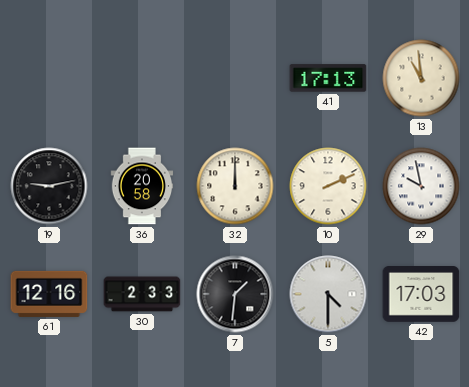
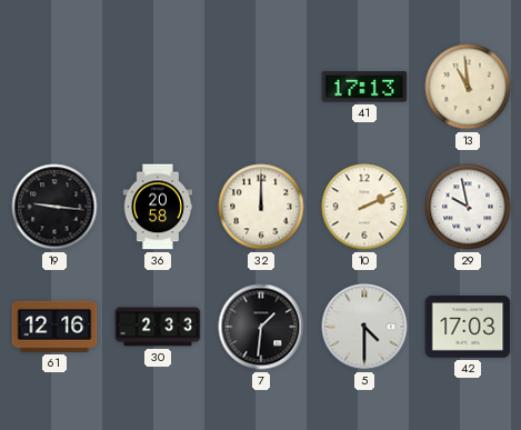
19: 9:13 -> 9:16 (54, 207)
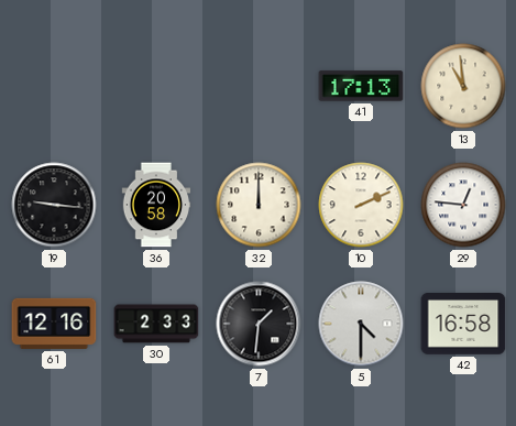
29: 9:58 -> 12:46 (463, 205)
42: 17:03 -> 16:58 (463, 325)
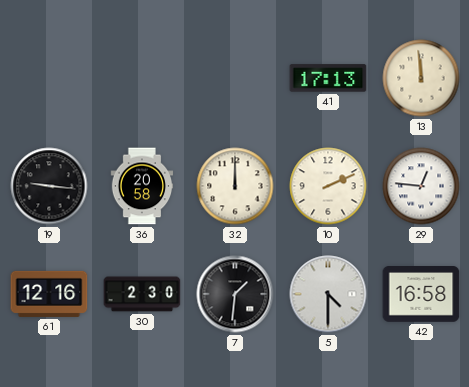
13: 10:59 -> 11:59 (421, 78)
30: 2:33 -> 2:30 (142, 294)
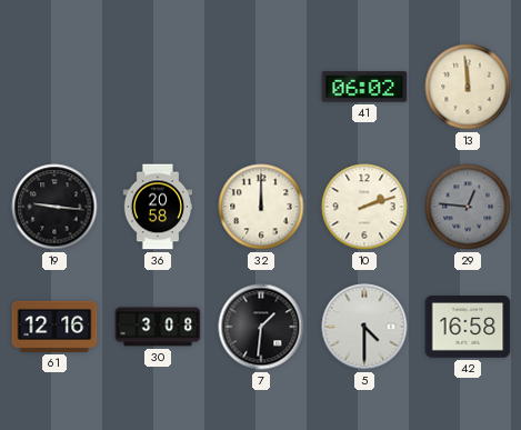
41: 17:13 -> 06:02 (364, 87)
10: 2:11 -> 2:12 (364, 207)
29 dial: white -> grey (468, 207)
30: 2:30 -> 3:08 (158, 327)
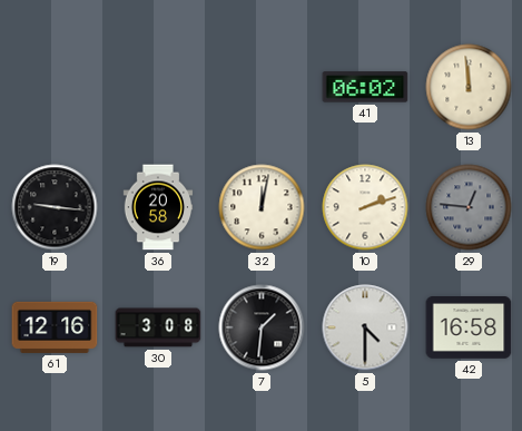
32: 12:00 -> 12:02 (262, 207)
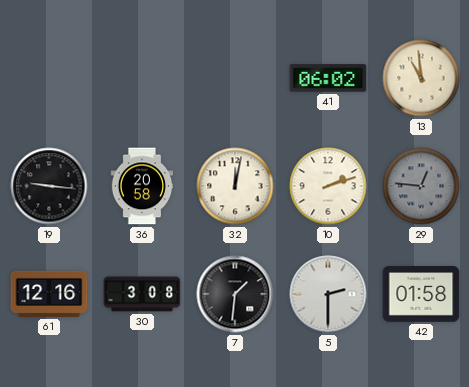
13: 11:59 -> 10:59 (421, 78)
5: 4:30 -> 2:30 (328, 294)
42: 16:58 -> 01:58 (421, 295)
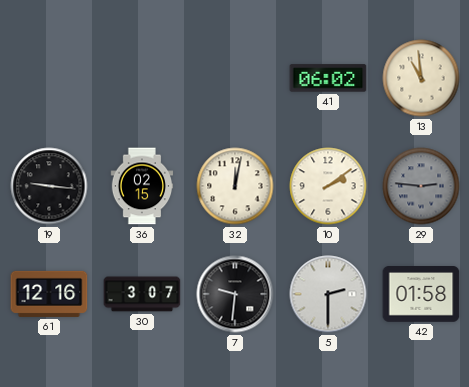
36: 20:58 -> 02:15 (142, 186)
10: 2:12 -> 2:09 (328, 186)
29: 12:46 -> 2:46 (421, 186)
30: 3:08 -> 3:07 (142, 294)
7: 1:31 -> 9:31 (235, 294)
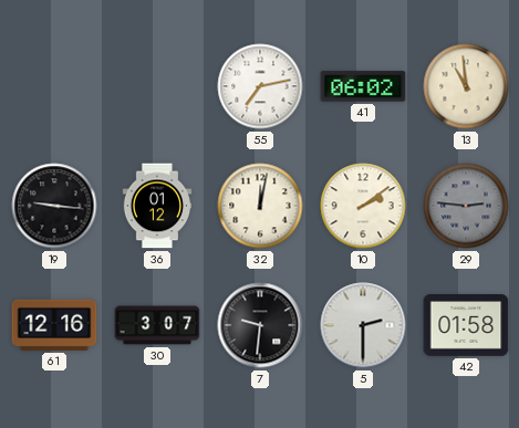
55: none -> 7:13 (260, 86)
36: 02:15 -> 01:12 (157, 206)
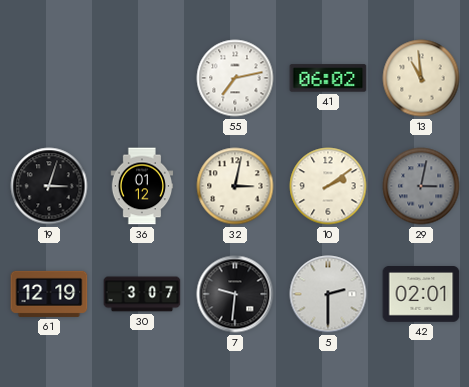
19: 9:16 -> 3:03 (49, 186)
32: 12:02 -> 3:02 (235, 186)
29: 2:46 -> 3:02 (421, 186)
61: 12:16 -> 12:19 (49, 294)
42: 01:58 -> 02:01 (421, 295)
